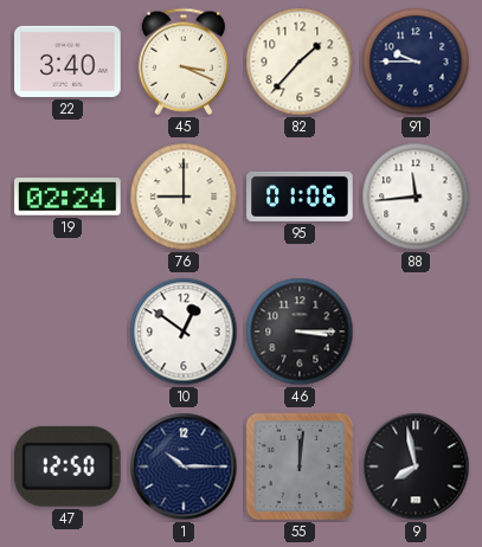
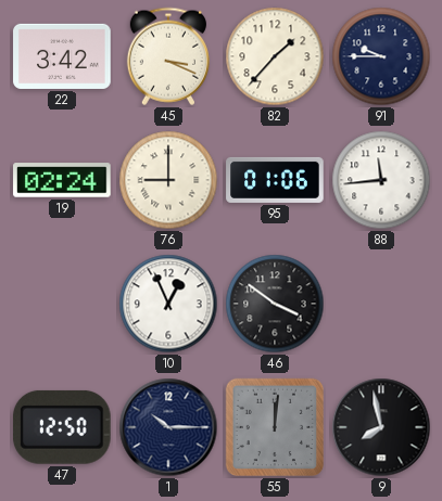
22: 3:40 -> 3:42 (62, 56)
10: 12:51 -> 12:56 (168, 304)
46: 3:15 -> 3:51 (275, 304)
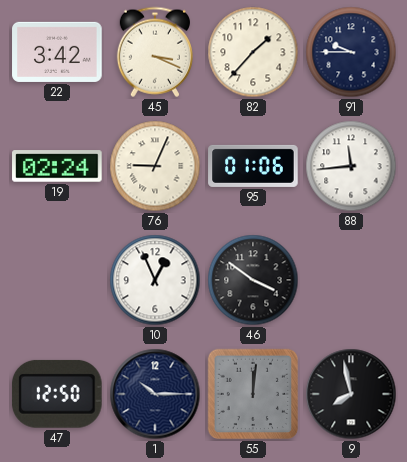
76: 9:00 -> 9:04 (155, 166)
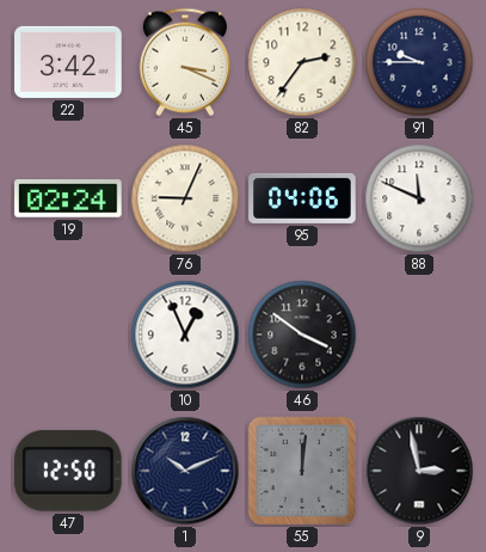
82: 1:37 -> 2:36 (302, 62)
95: 01:06 -> 04:06 (302, 198)
88: 11:44 -> 11:49 (419, 198)
1: 10:15 -> 10:11 (185, 471)
9: 7:58 -> 2:58 (419, 471)
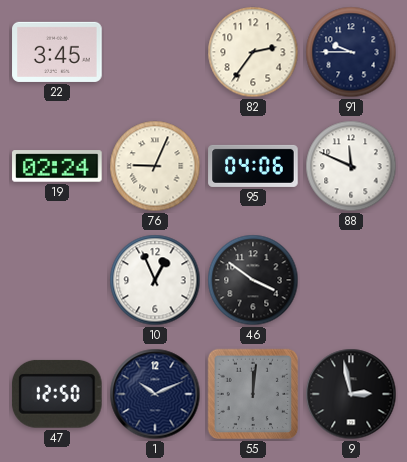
22: 3:42 -> 3:45 (57, 52)
45: 3:19 -> none (185, 62)
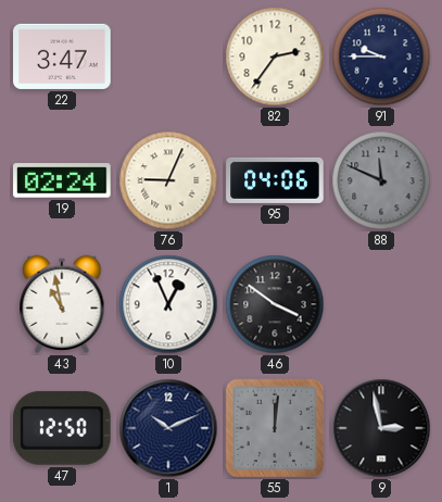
22: 3:45 -> 3:47 (62, 57)
88 dial: white -> grey (381, 180)
43: none -> 10:58 (62, 304)
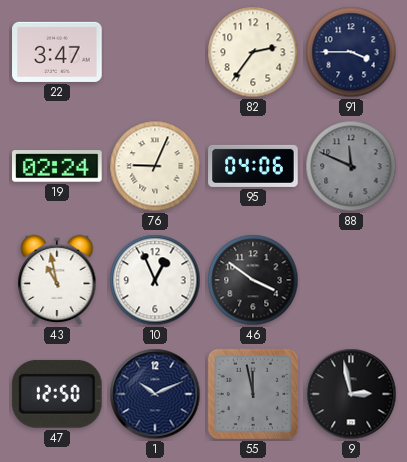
91: 9:45 -> 3:45 (351, 52)
55: 12:01 -> 11:58 (253, 394)
